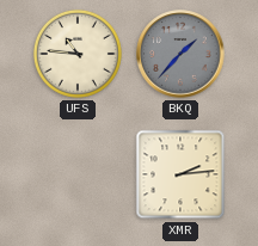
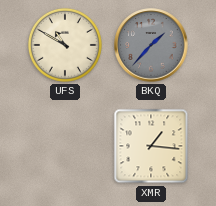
UFS: 10:46 -> 10:50 (65, 45)
XMR: 2:14 -> 1:16 (151, 146)
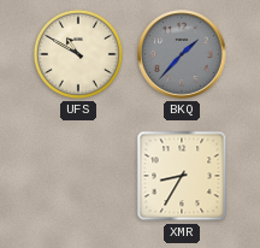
XMR: 1:16 -> 8:35 (182, 176)
